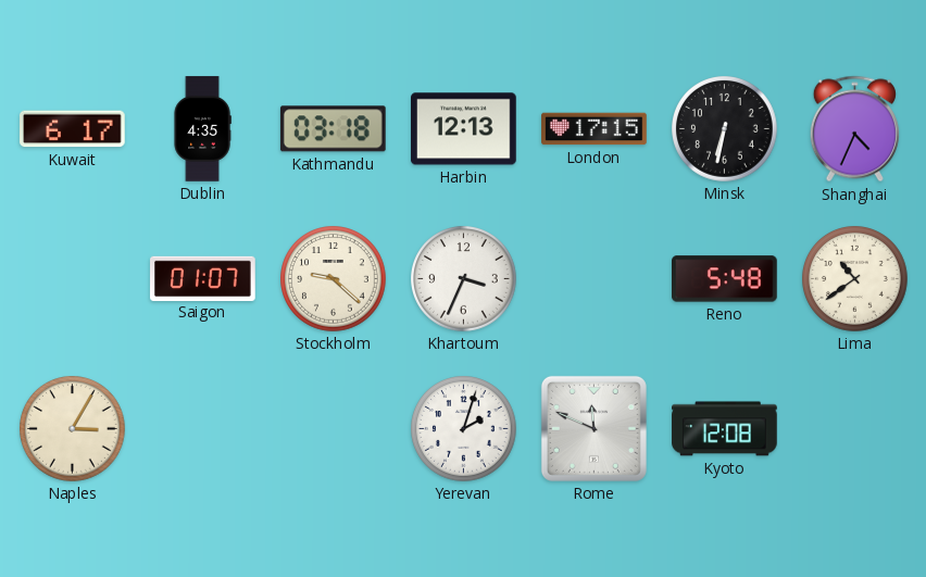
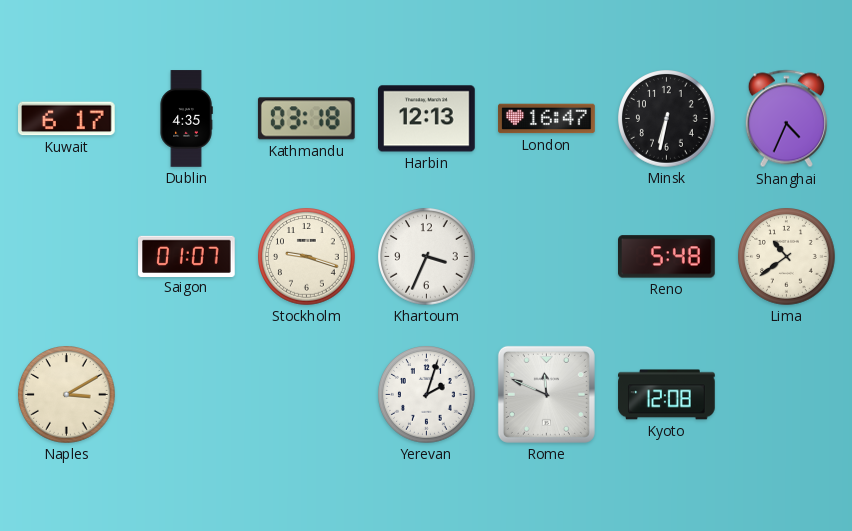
London: 17:15 -> 16:47 (547, 119)
Stockholm: 9:22 -> 9:18 (307, 257)
Naples: 3:05 -> 3:10 (67, 395)
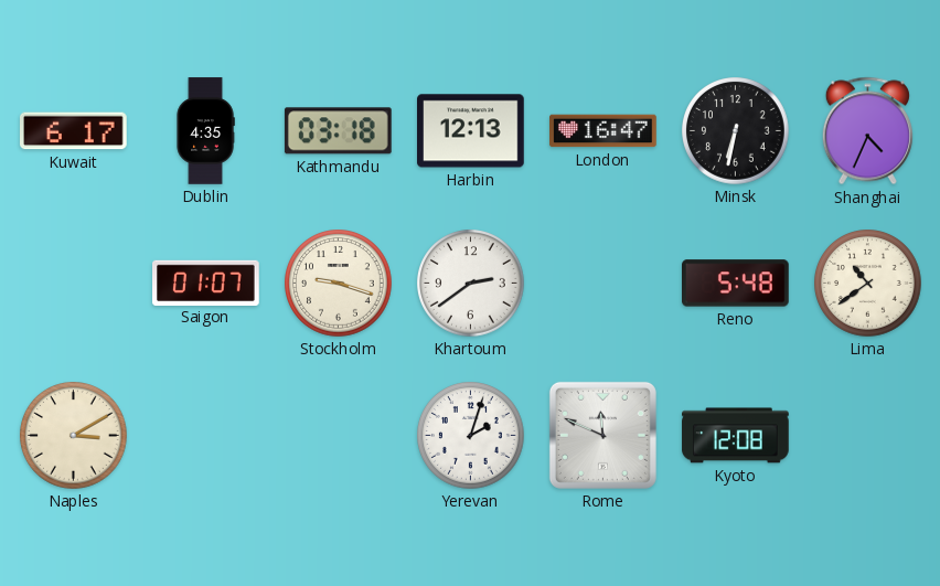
Khartoum: 3:34 -> 2:39 (471, 284)
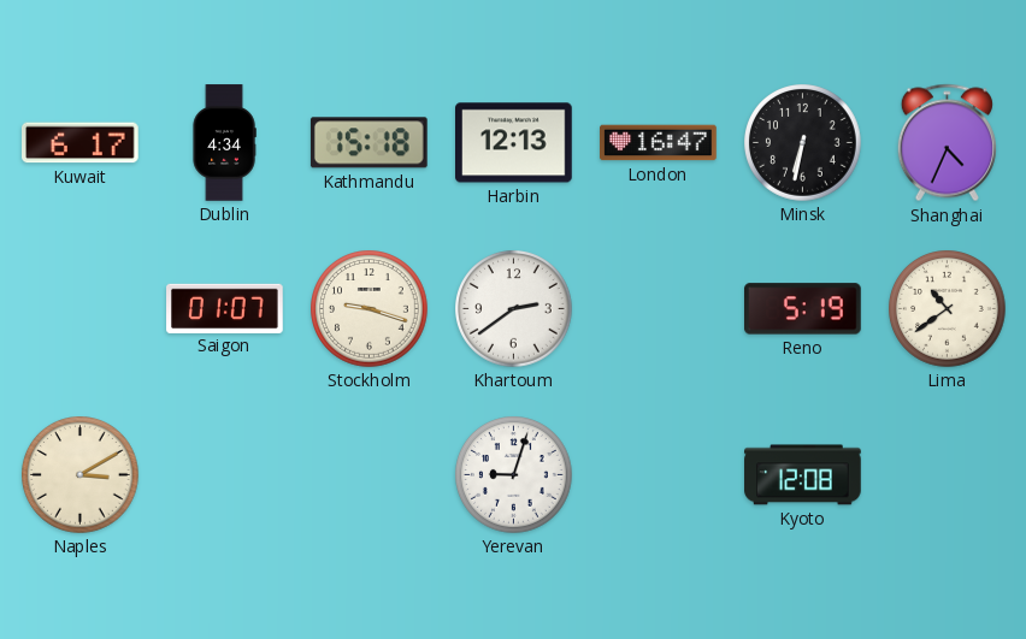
Dublin: 4:35 -> 4:34 (224, 143)
Kathmandu: 03:18 -> 15:18 (368, 143)
Reno: 5:48 -> 5:19 (803, 309)
Yerevan: 2:03 -> 9:03 (514, 475)
Rome: 11:49 -> none (602, 435)
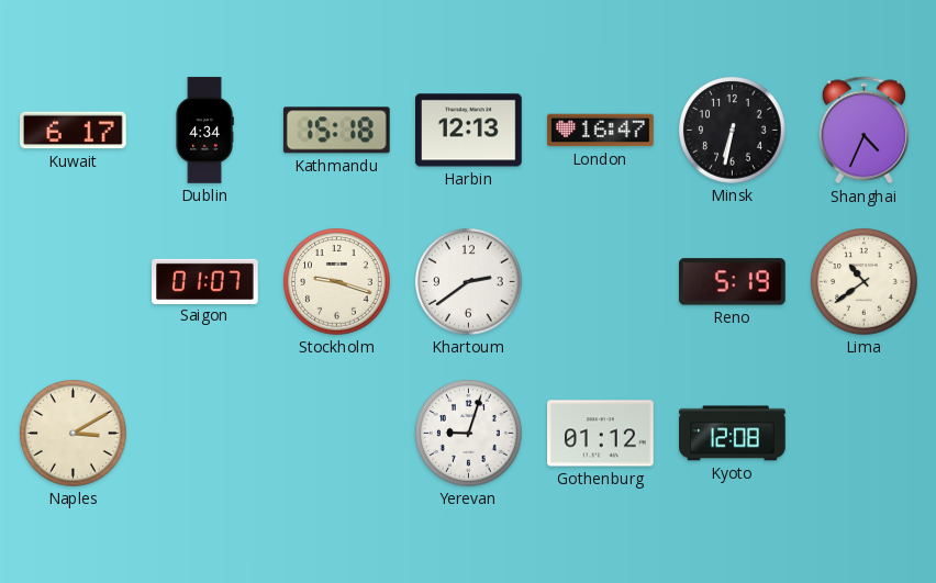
Gothenburg: none -> 01:12 (601, 434)
